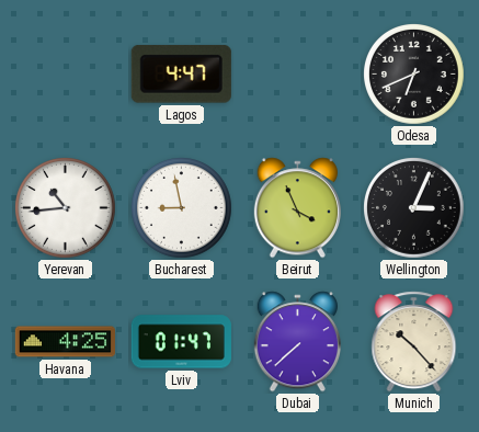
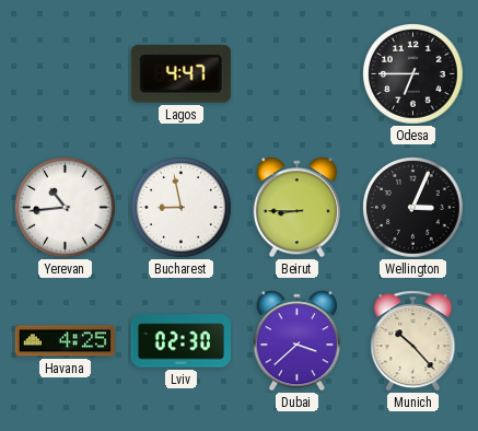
Odesa: 6:41 -> 6:45 (413, 74)
Beirut: 3:56 -> 8:45 (296, 208)
Lviv: 01:47 -> 02:30 (180, 341)
Dubai: 7:38 -> 3:38 (296, 341)
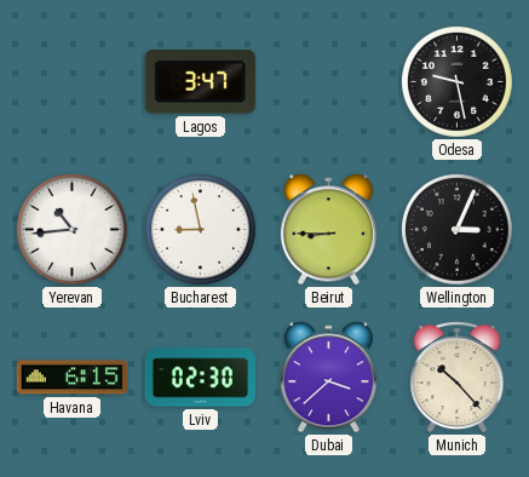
Lagos: 4:47 -> 3:47 (200, 81)
Odesa: 6:45 -> 9:28 (458, 82)
Havana: 4:25 -> 6:15 (71, 378)
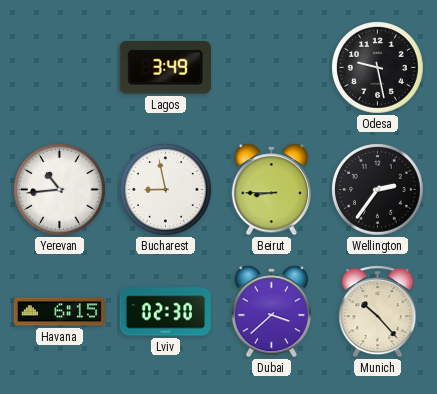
Lagos: 3:47 -> 3:49 (165, 67)
Wellington: 3:04 -> 2:36 (378, 190)
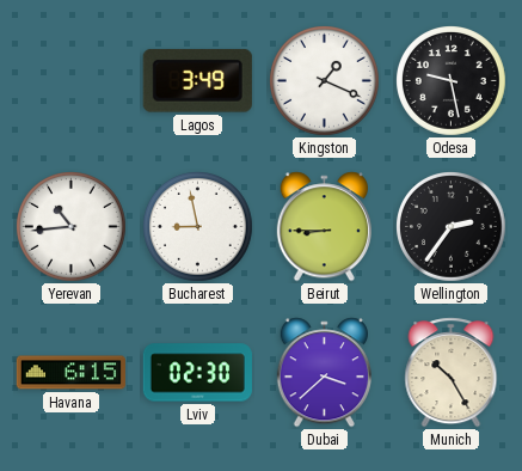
Kingston: none -> 1:19 (325, 81)
Munich: 10:23 -> 10:25 (452, 373)
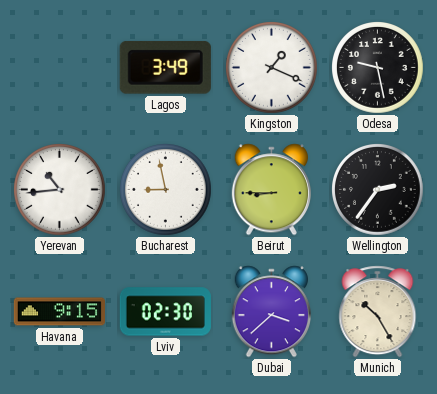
Havana: 6:15 -> 9:15 (59, 312)
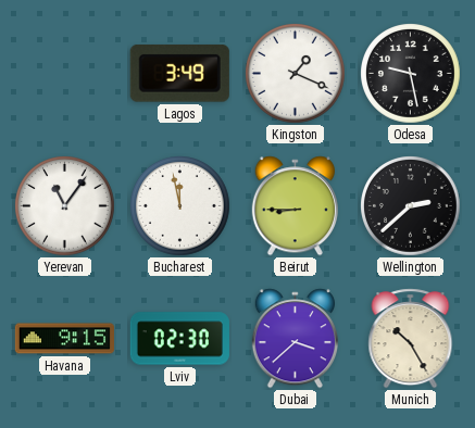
Yerevan: 10:44 -> 11:06 (65, 206)
Bucharest: 8:58 -> 11:58 (180, 206)
Wellington: 2:36 -> 2:38 (411, 206)
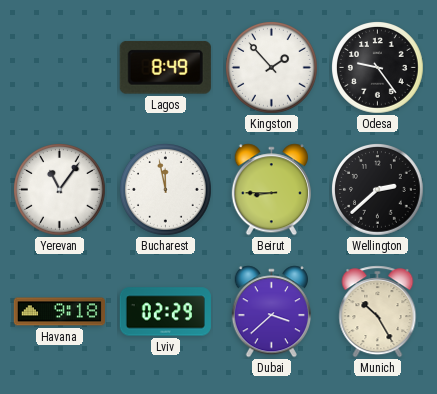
Lagos: 3:49 -> 8:49 (165, 67)
Kingston: 1:19 -> 1:53 (272, 68)
Odesa: 9:28 -> 9:24 (378, 68)
Havana: 9:15 -> 9:18 (59, 312)
Lviv: 02:30 -> 02:29 (165, 312)
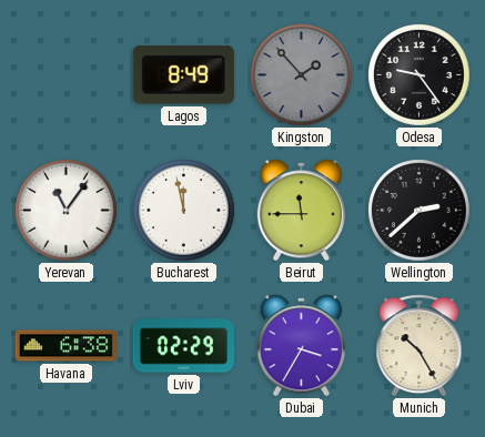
Kingston dial: white -> grey (302, 75)
Beirut: 8:45 -> 11:45 (301, 211)
Havana: 9:18 -> 6:38 (65, 346)
Dubai: 3:38 -> 3:35 (301, 346)
